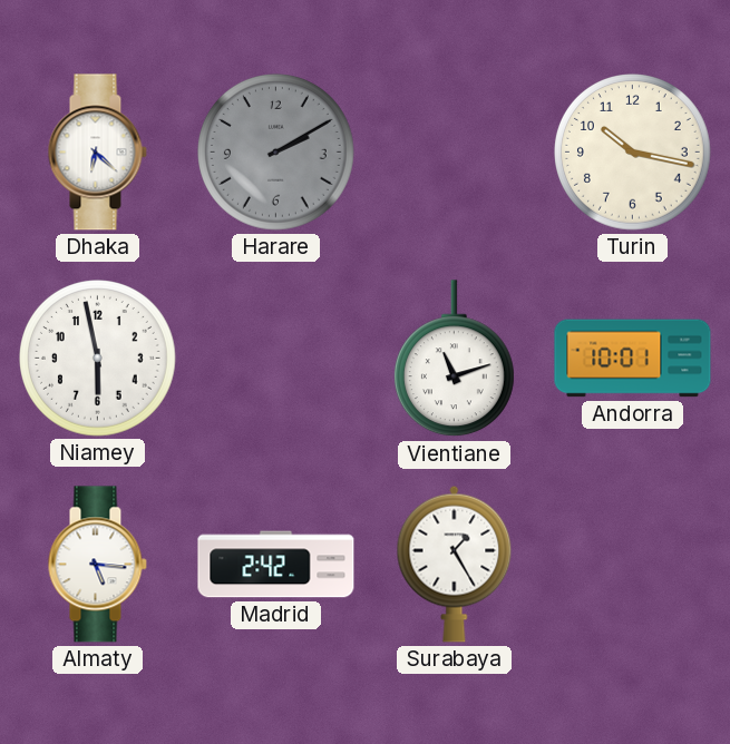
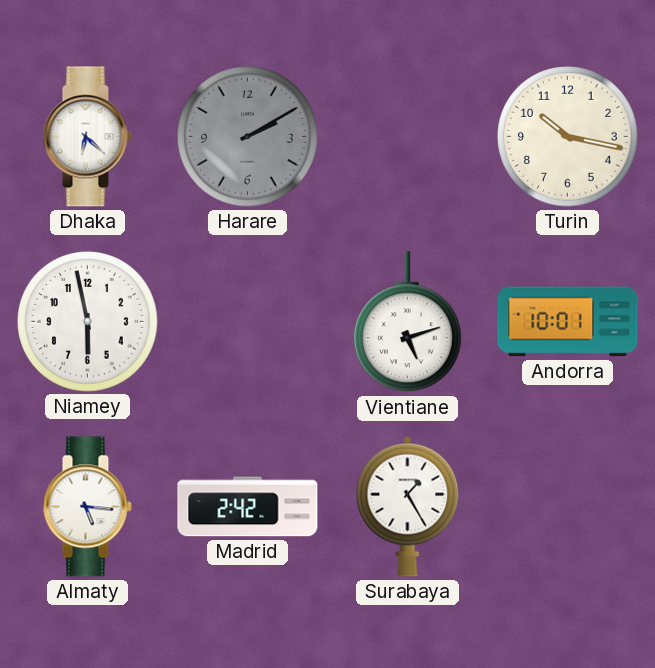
Vientiane: 11:12 -> 5:12 (407, 322)
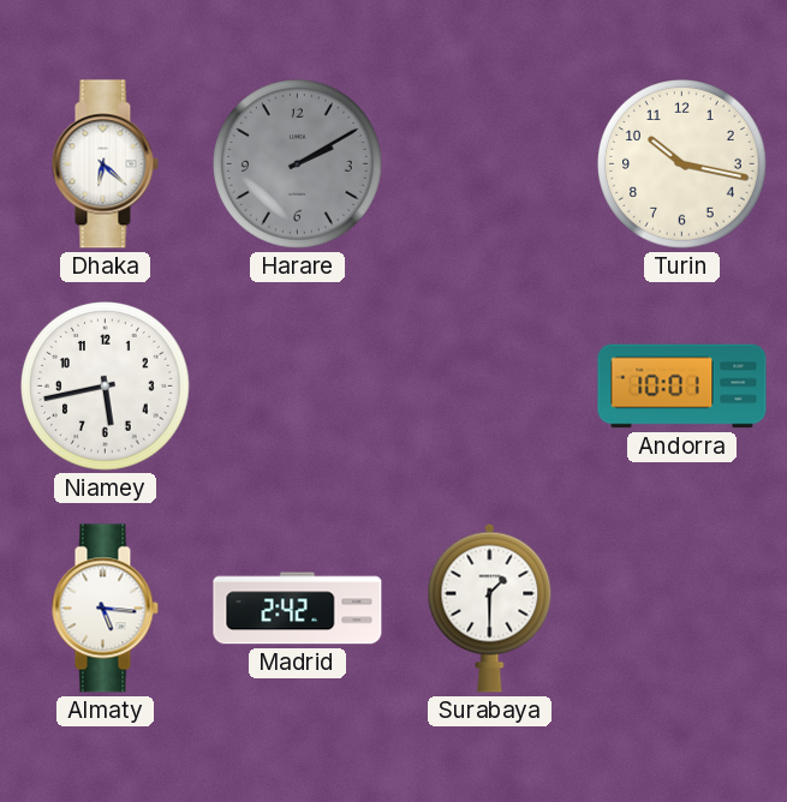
Niamey: 5:58 -> 5:43 (106, 387)
Vientiane: 5:12 -> none (407, 322)
Surabaya: 1:25 -> 1:30 (490, 608)
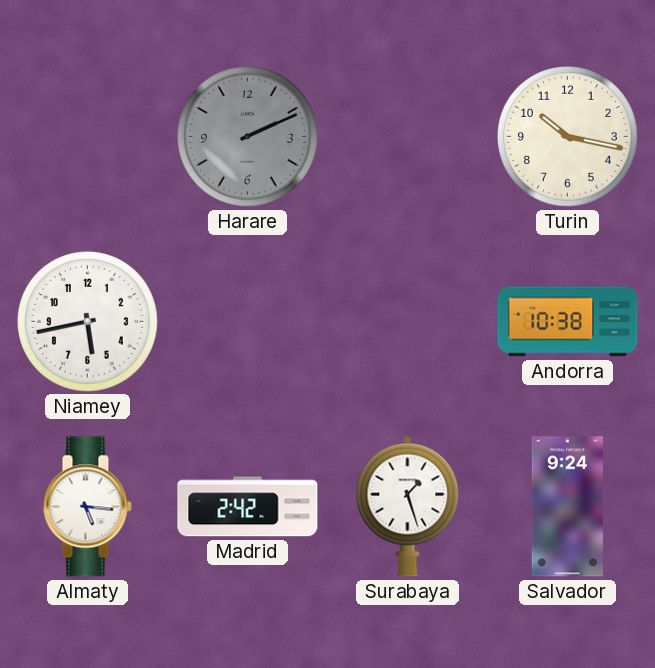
Dhaka: 6:22 -> none (105, 164)
Harare: 2:10 -> 2:11 (248, 137)
Andorra: 10:01 -> 10:38 (568, 322)
Surabaya: 1:30 -> 1:27 (408, 506)
Salvador: none -> 9:24 (567, 507)
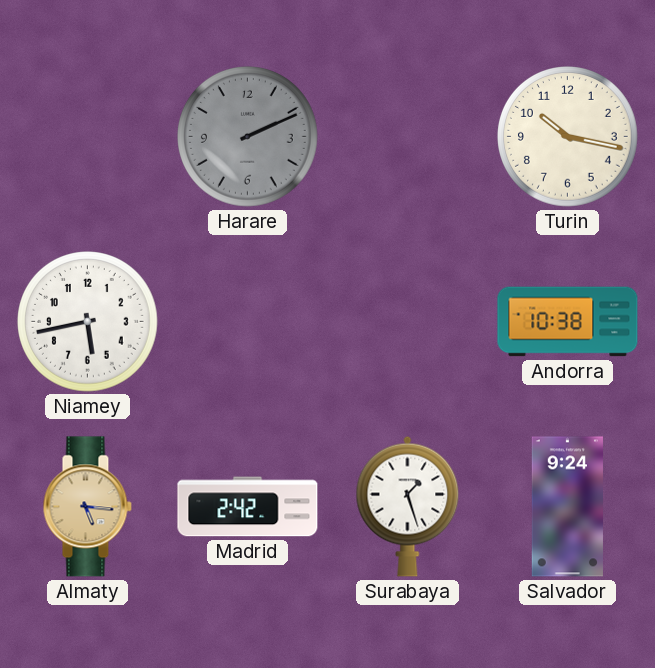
Almaty dial: white -> champagne (87, 507)
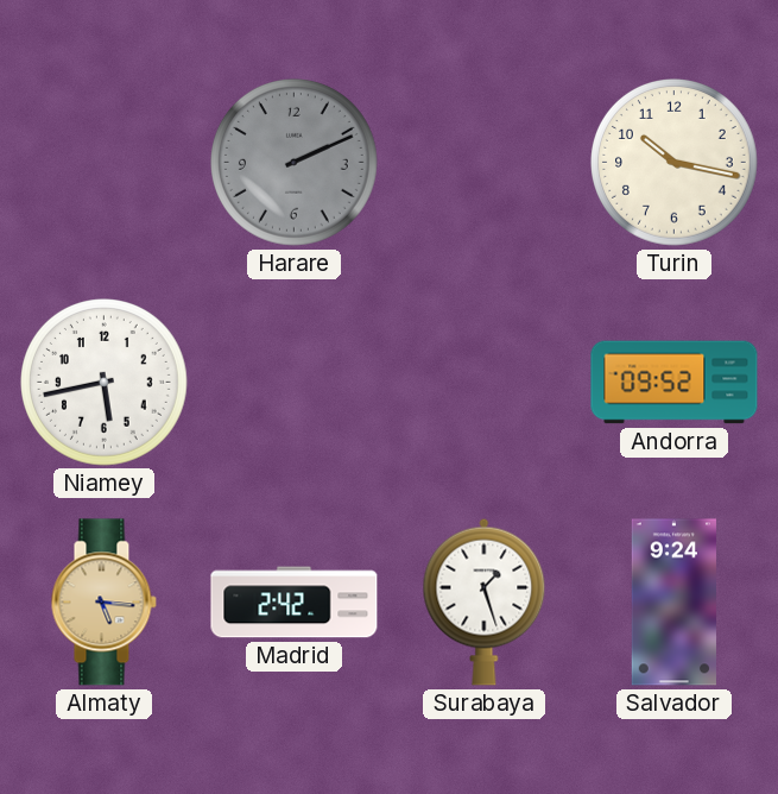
Andorra: 10:38 -> 09:52 (675, 383)
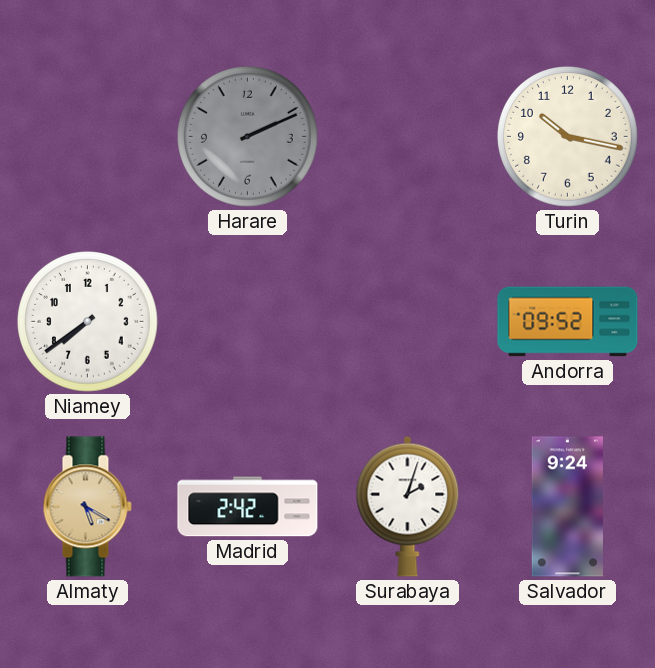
Niamey: 5:43 -> 7:39 (88, 322)
Almaty: 5:16 -> 5:20 (87, 507)
Surabaya: 1:27 -> 2:03 (408, 506)
